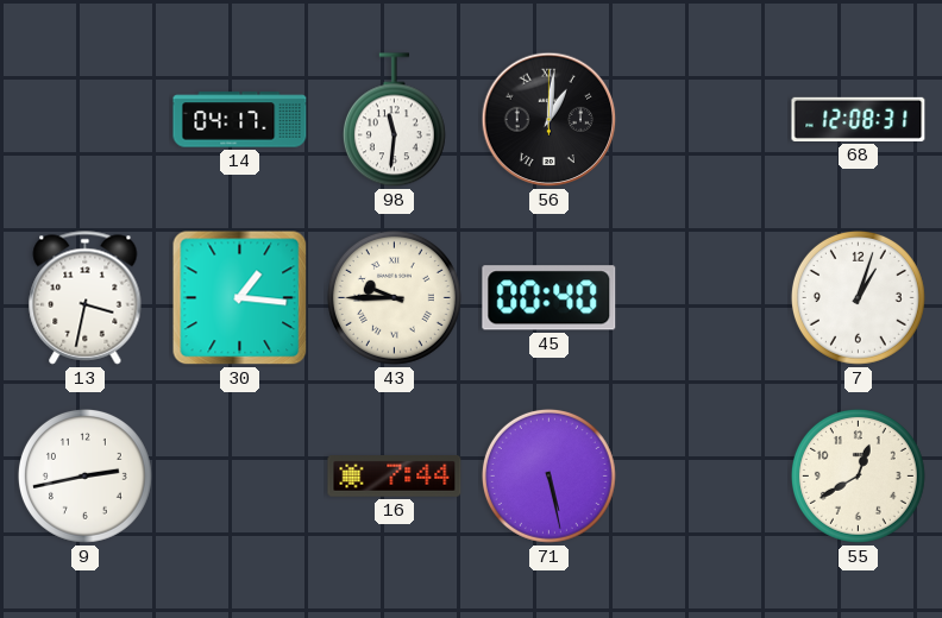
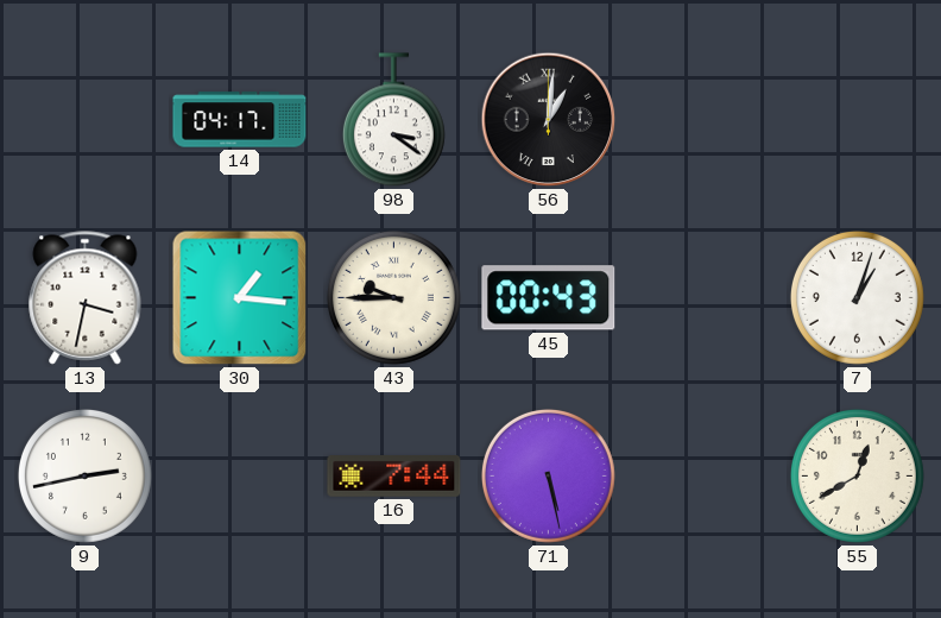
98: 11:31 -> 3:21 (393, 120)
68: 12:08 -> none (859, 119)
45: 00:40 -> 00:43 (549, 298)
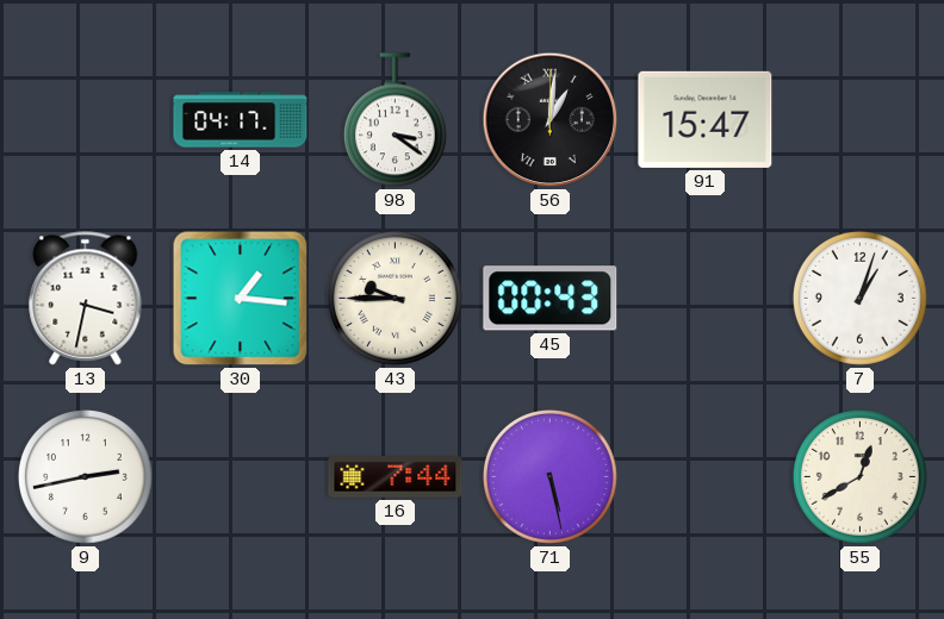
91: none -> 15:47 (706, 119)
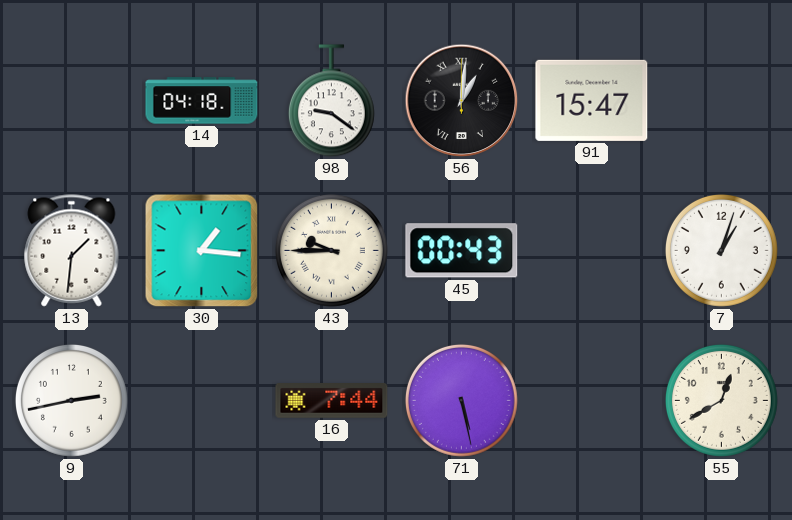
14: 04:17 -> 04:18 (202, 101)
98: 3:21 -> 9:21 (331, 101)
13: 3:32 -> 1:31 (72, 251)
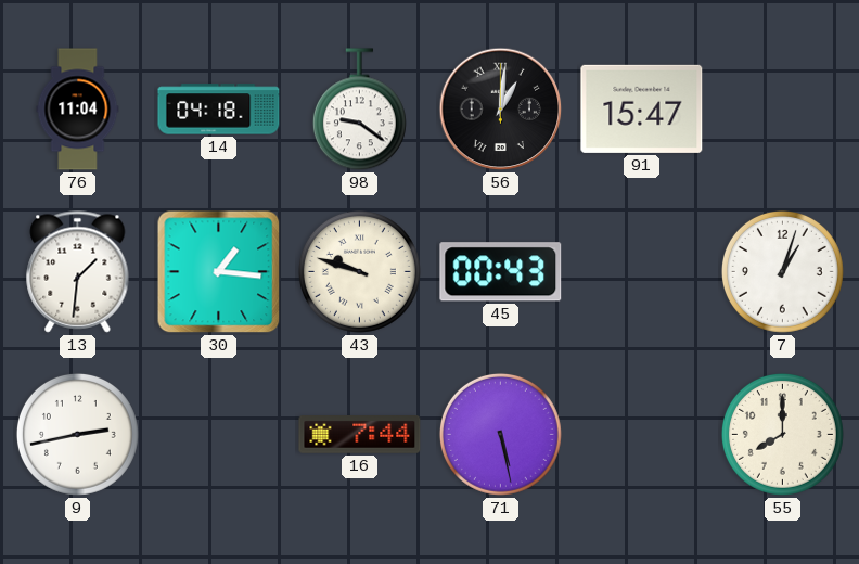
76: none -> 11:04 (78, 110)
43: 9:45 -> 9:48 (359, 271)
55: 12:40 -> 8:00 (782, 434)
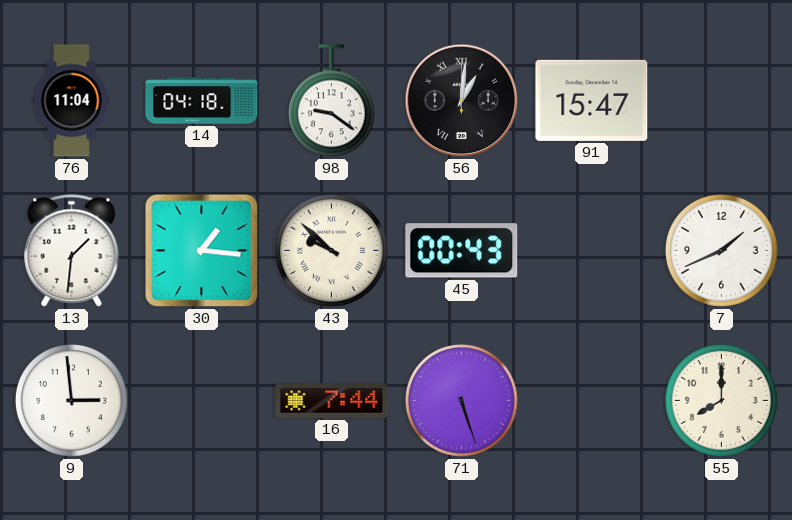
43: 9:48 -> 9:52 (331, 250)
7: 1:03 -> 1:41 (721, 250)
9: 2:43 -> 2:59 (71, 400)
71: 5:28 -> 5:27 (461, 400)
